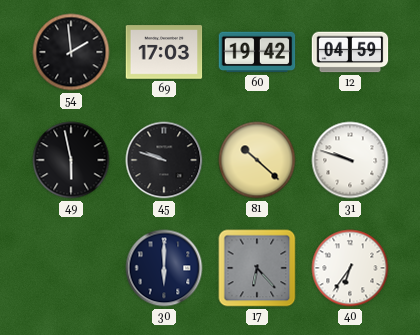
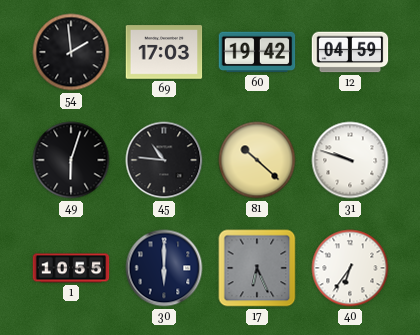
49: 5:58 -> 6:03 (71, 160)
45: 9:48 -> 10:46 (164, 160)
1: none -> 10:55 (71, 268)
17: 6:23 -> 6:26 (257, 268)
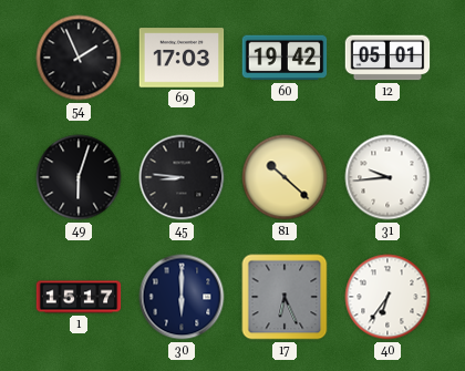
54: 1:59 -> 1:56 (79, 58)
12: 04:59 -> 05:01 (387, 58)
45: 10:46 -> 8:46 (182, 177)
31: 9:48 -> 9:44 (387, 177)
1: 10:55 -> 15:17 (79, 297)
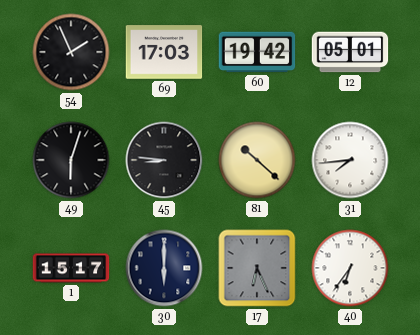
31: 9:44 -> 7:44 (350, 160)
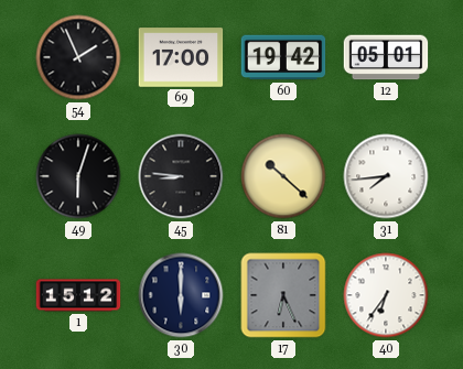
69: 17:03 -> 17:00 (181, 57)
1: 15:17 -> 15:12 (78, 295)
